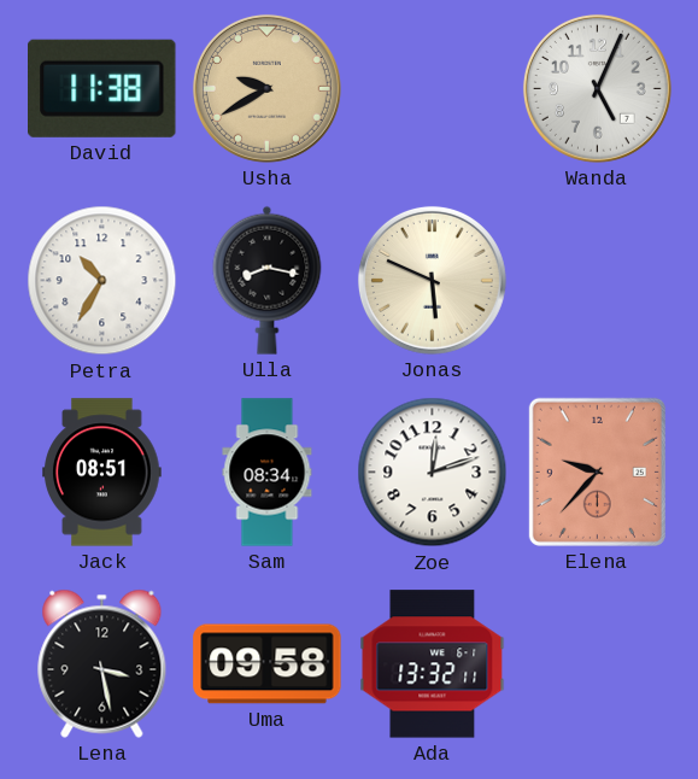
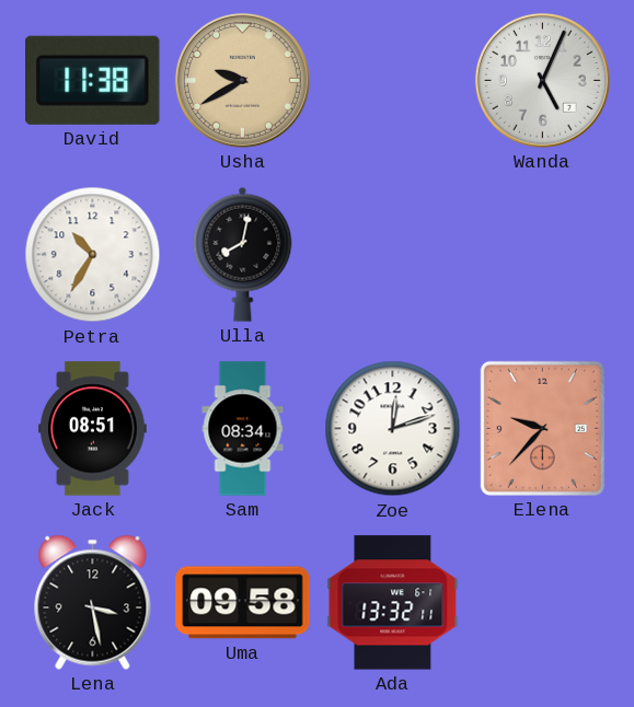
Ulla: 8:17 -> 8:02 (243, 254)
Jonas: 5:49 -> none (432, 280)
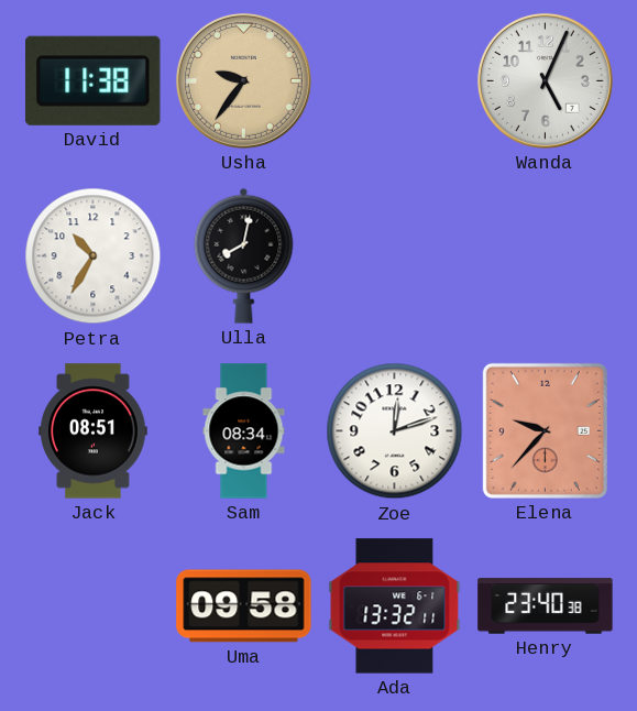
Usha: 9:40 -> 9:36 (243, 80)
Lena: 3:28 -> none (93, 602)
Henry: none -> 23:40 (546, 606)
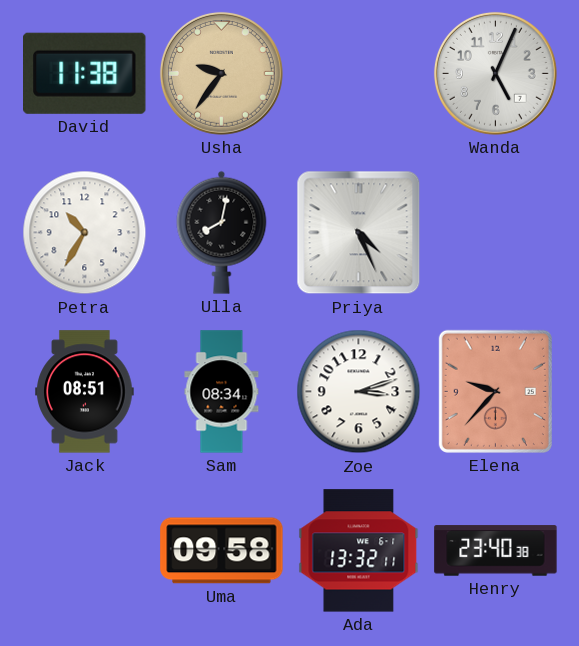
Priya: none -> 4:26 (359, 233)
Zoe: 12:12 -> 3:12 (359, 392)
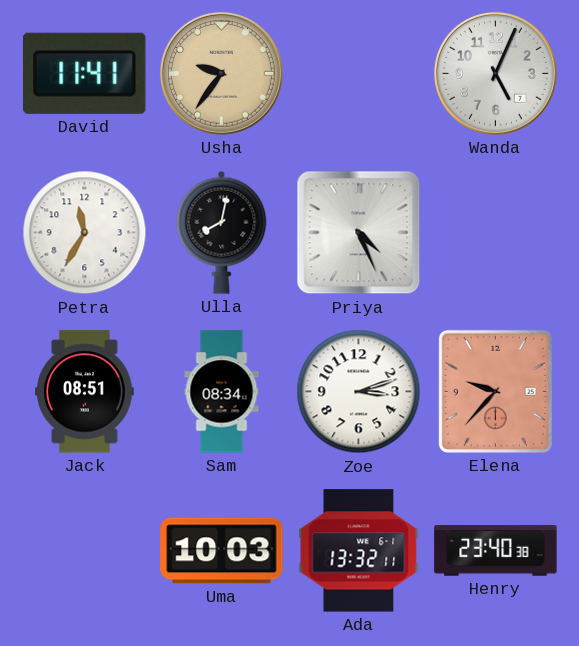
David: 11:38 -> 11:41 (85, 73)
Petra: 10:35 -> 11:35 (85, 233)
Uma: 09:58 -> 10:03 (222, 551)
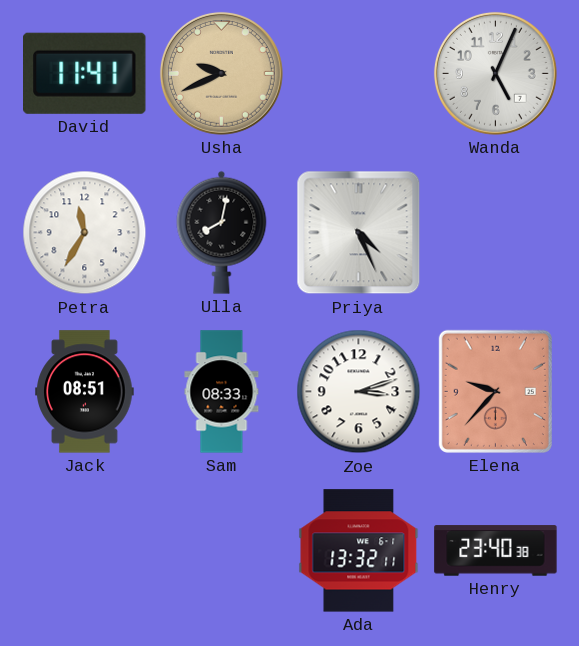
Usha: 9:36 -> 9:41 (221, 73)
Sam: 08:34 -> 08:33 (222, 392)
Uma: 10:03 -> none (222, 551)
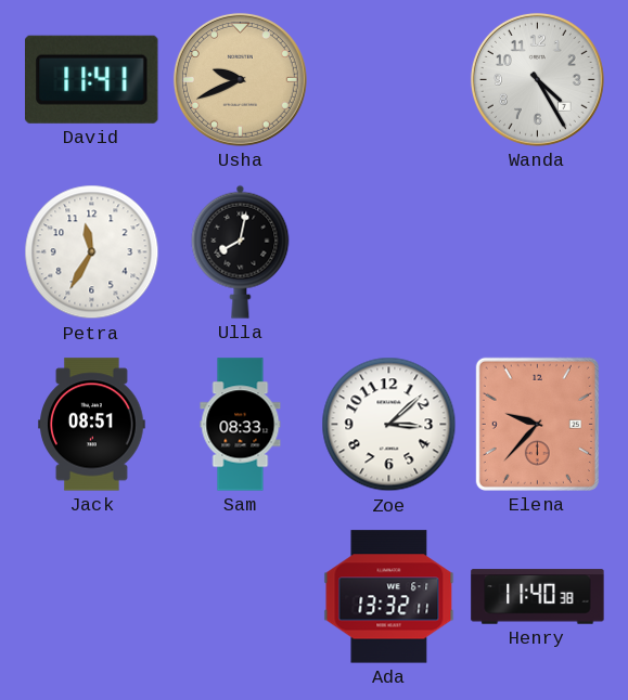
Wanda: 5:04 -> 4:25 (537, 79)
Priya: 4:26 -> none (359, 233)
Zoe: 3:12 -> 3:08 (389, 425)
Henry: 23:40 -> 11:40 (538, 597)
